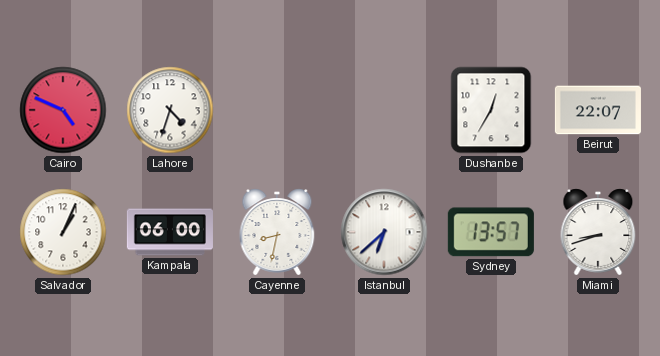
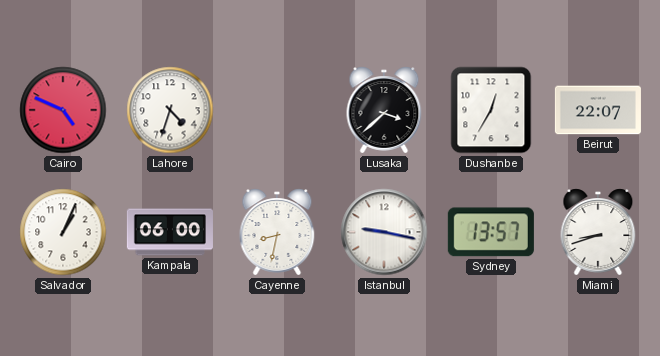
Lusaka: none -> 3:38 (384, 110)
Istanbul: 6:38 -> 9:17 (384, 232)
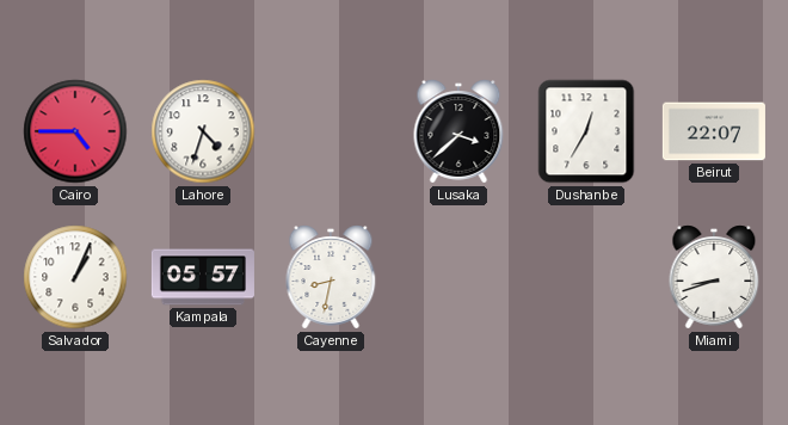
Cairo: 4:49 -> 4:45 (75, 131)
Kampala: 06:00 -> 05:57 (203, 277)
Istanbul: 9:17 -> none (384, 232)
Sydney: 13:57 -> none (491, 232)
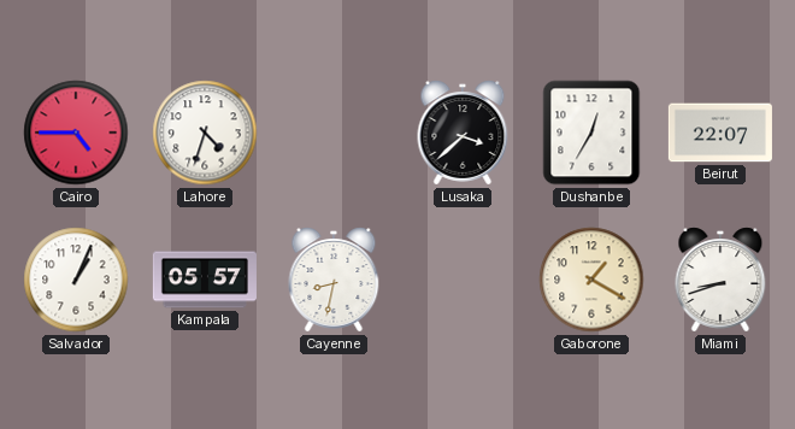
Gaborone: none -> 1:20 (591, 280)
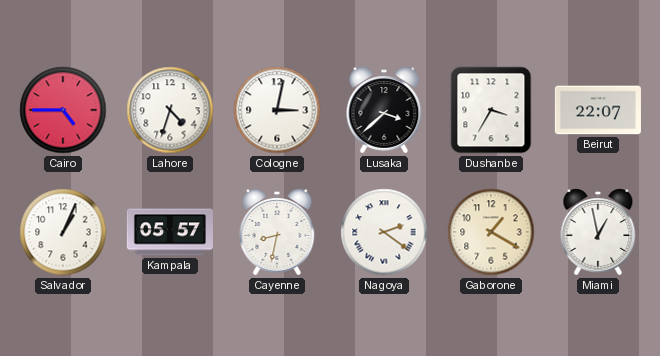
Cologne: none -> 3:02 (277, 110)
Dushanbe: 12:35 -> 3:35 (491, 110)
Nagoya: none -> 2:21 (384, 232)
Miami: 8:42 -> 12:58 (598, 232)
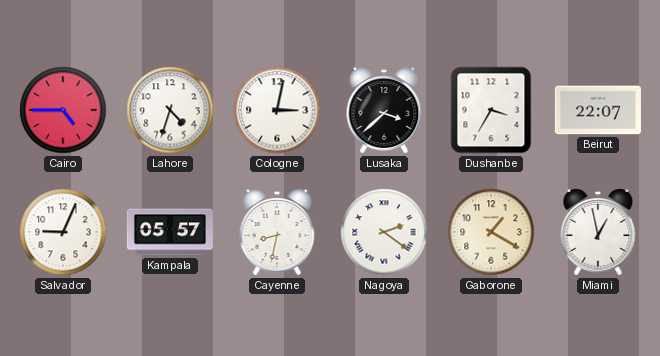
Salvador: 1:04 -> 9:04 (63, 232)
